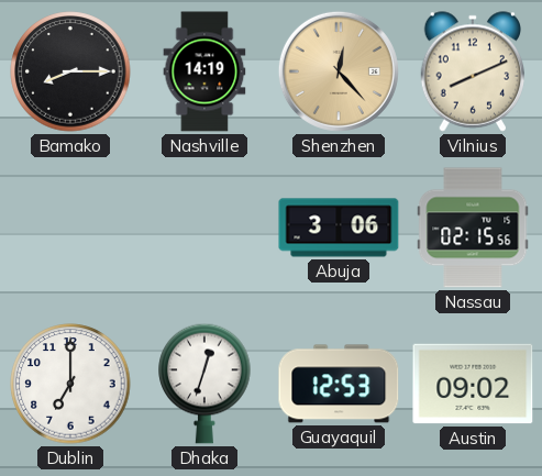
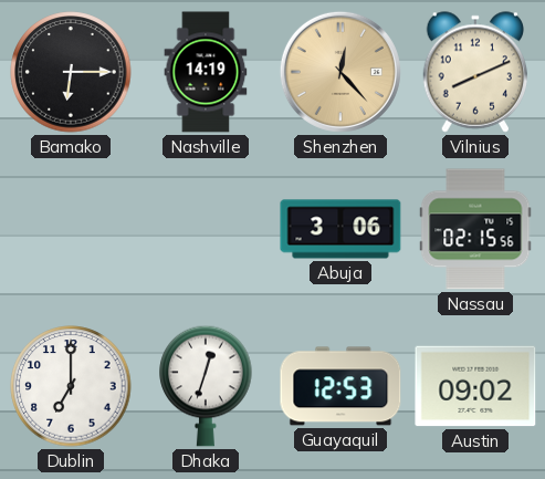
Bamako: 8:15 -> 6:15 (71, 72)
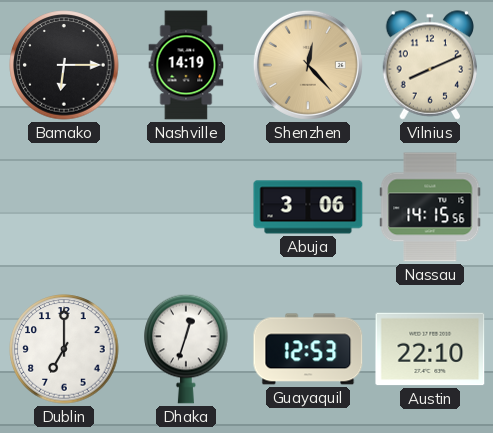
Nassau: 02:15 -> 14:15 (430, 207)
Austin: 09:02 -> 22:10 (430, 349)
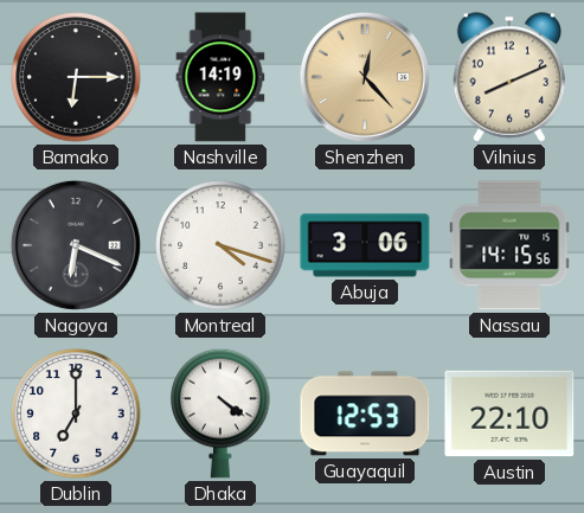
Nagoya: none -> 6:19 (76, 245)
Montreal: none -> 4:18 (220, 245)
Dhaka: 12:33 -> 4:21 (220, 413)
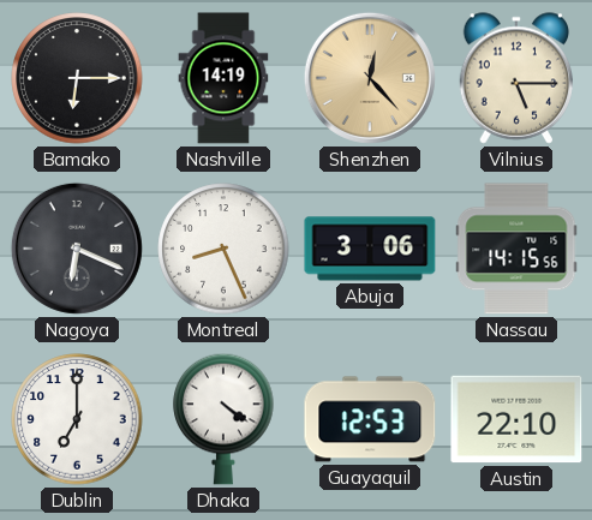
Vilnius: 8:11 -> 5:15 (516, 78)
Montreal: 4:18 -> 8:26 (223, 249)
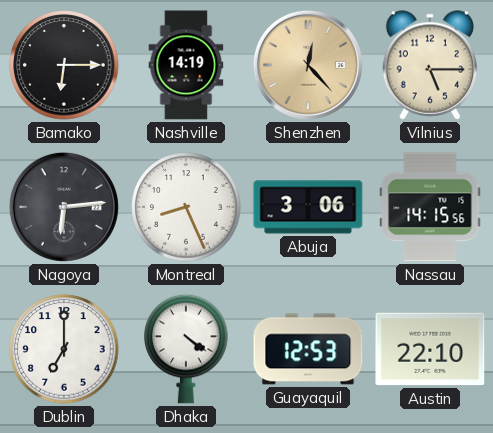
Nagoya: 6:19 -> 6:14 (64, 207)
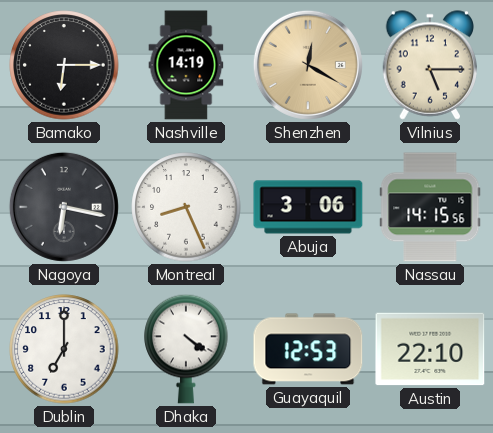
Shenzhen: 12:23 -> 12:20 (308, 65)
Nagoya: 6:14 -> 6:17 (64, 207)
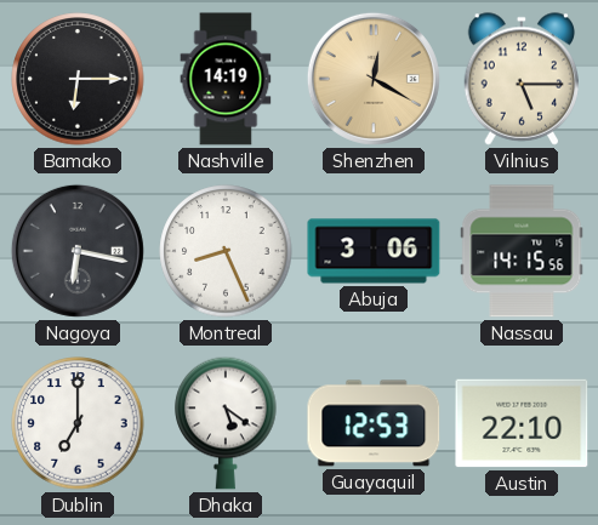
Dhaka: 4:21 -> 5:21 (226, 423)
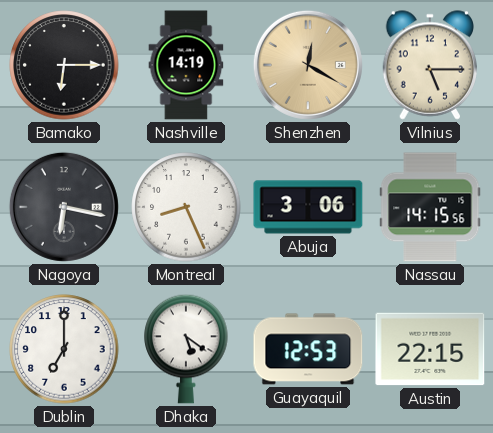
Austin: 22:10 -> 22:15 (430, 349)
